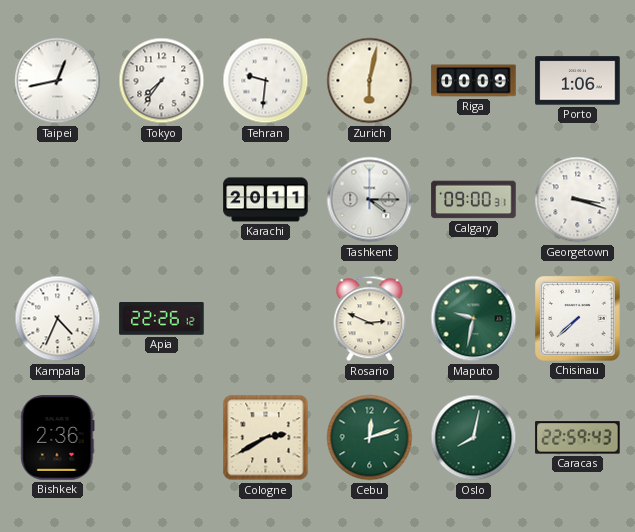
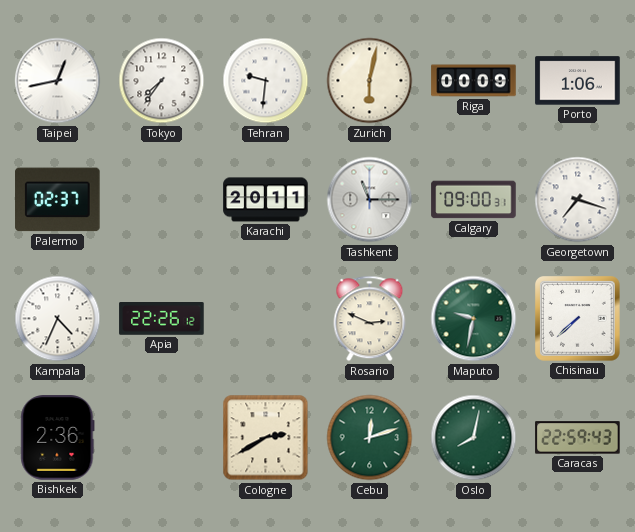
Palermo: none -> 02:37 (58, 200)
Tashkent: 4:15 -> 11:15 (370, 200)
Georgetown: 3:18 -> 7:18 (578, 200)
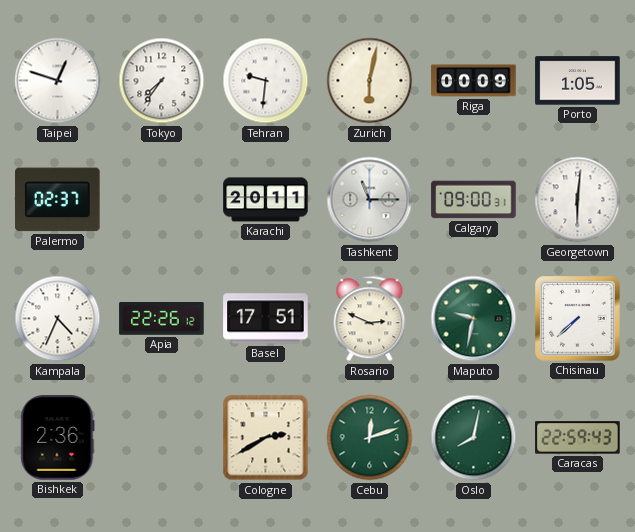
Taipei: 12:43 -> 12:48 (58, 81)
Porto: 1:06 -> 1:05 (578, 81)
Georgetown: 7:18 -> 6:01 (578, 200)
Basel: none -> 17:51 (266, 319)
